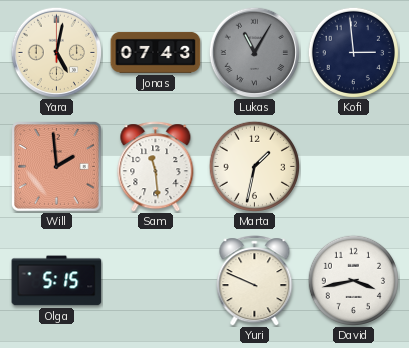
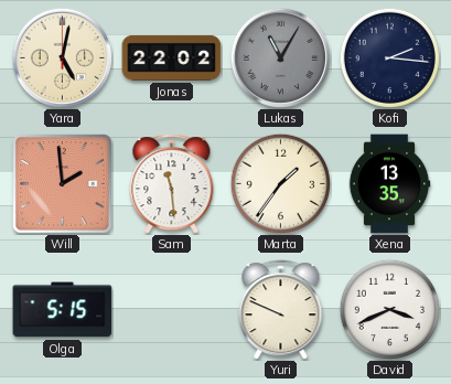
Jonas: 07:43 -> 22:02 (172, 57)
Kofi: 2:59 -> 2:16 (389, 57)
Marta: 1:32 -> 1:36 (280, 183)
Xena: none -> 13:35 (389, 184)
David: 3:43 -> 3:41 (389, 309)
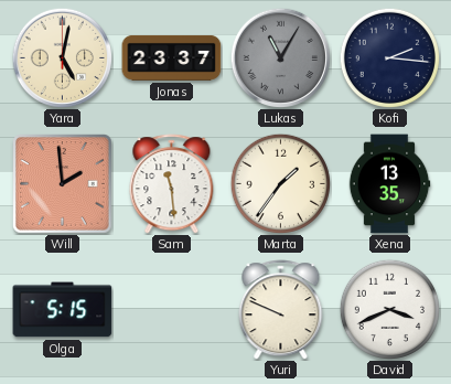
Jonas: 22:02 -> 23:37 (172, 57)
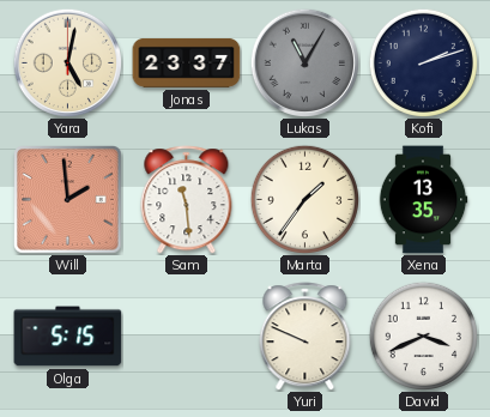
Kofi: 2:16 -> 2:12 (423, 62)
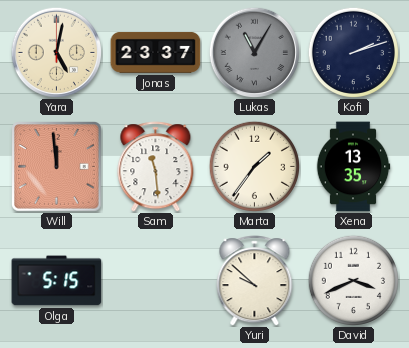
Will: 1:59 -> 11:59 (57, 167)
Yuri: 9:49 -> 9:52 (255, 281)
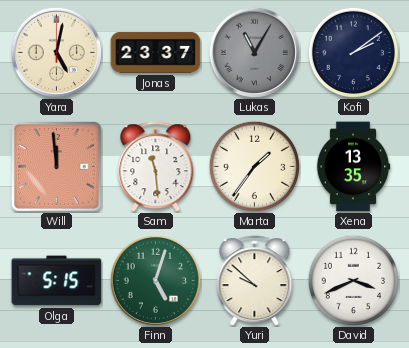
Kofi: 2:12 -> 2:09 (353, 52)
Finn: none -> 5:03 (155, 280)
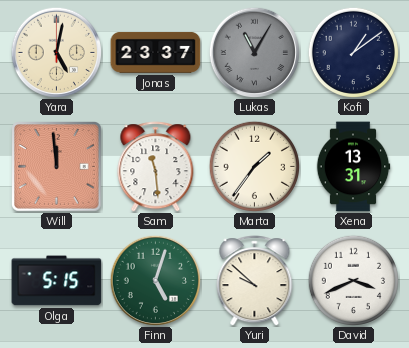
Kofi: 2:09 -> 1:09 (353, 52)
Xena: 13:35 -> 13:31 (353, 167)
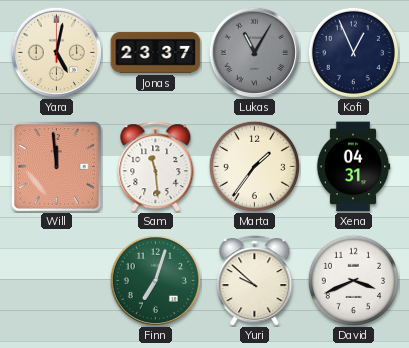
Kofi: 1:09 -> 12:56 (353, 52)
Xena: 13:31 -> 04:31 (353, 167)
Olga: 5:15 -> none (57, 281)
Finn: 5:03 -> 7:03 (155, 280)
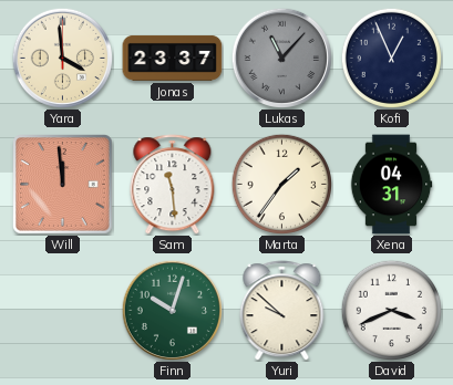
Yara: 5:02 -> 3:59 (62, 58)
Lukas: 11:05 -> 11:07 (281, 58)
Finn: 7:03 -> 10:03 (172, 310)
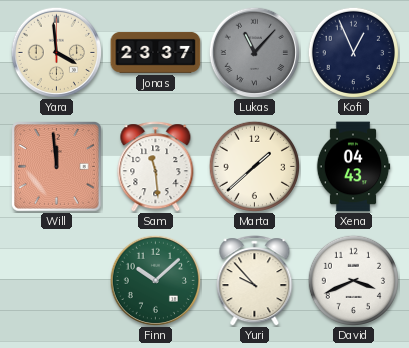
Marta: 1:36 -> 1:38 (254, 166)
Xena: 04:31 -> 04:43 (353, 167)
Finn: 10:03 -> 10:08 (155, 280)
Yuri: 9:52 -> 9:53 (255, 281)
